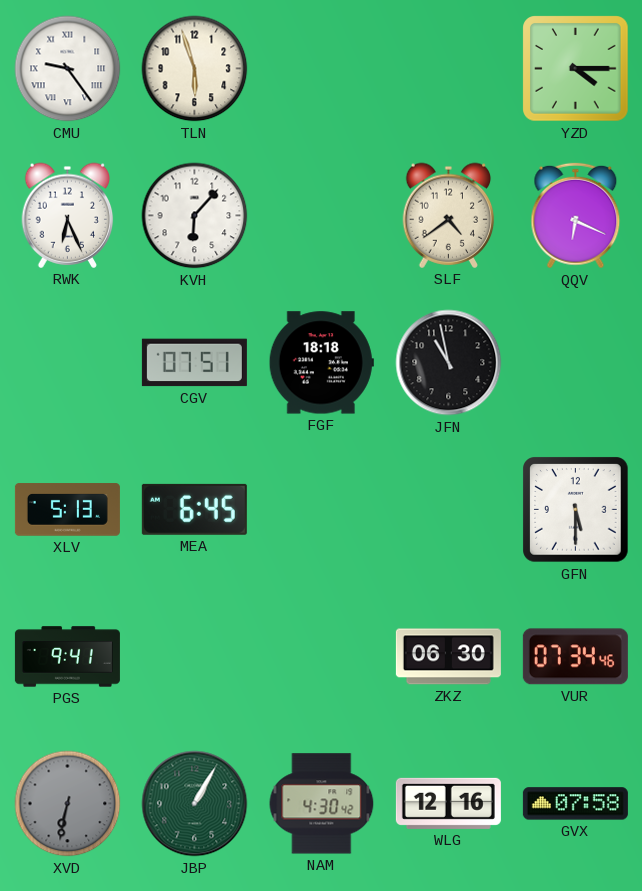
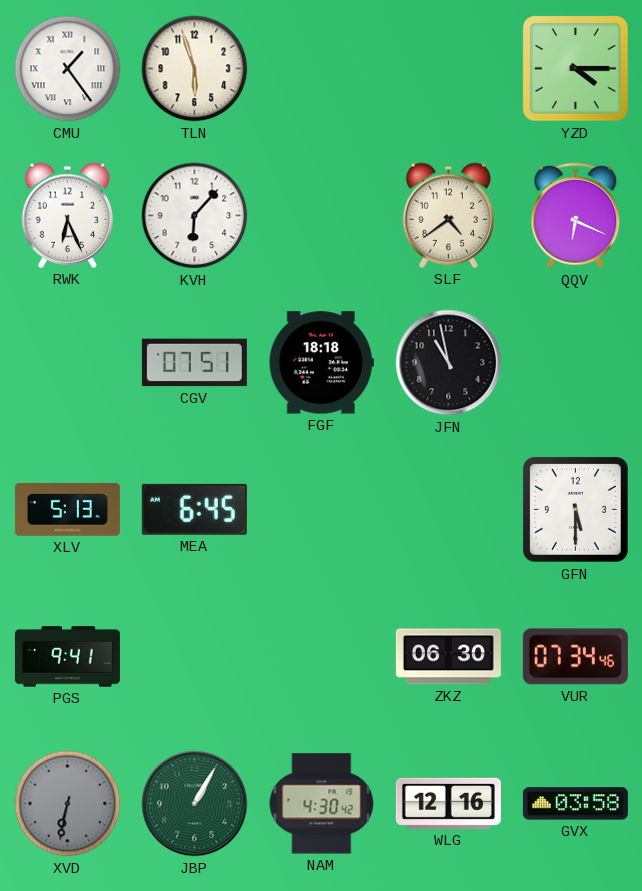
CMU: 9:24 -> 1:24 (68, 69)
GVX: 07:58 -> 03:58 (575, 804)
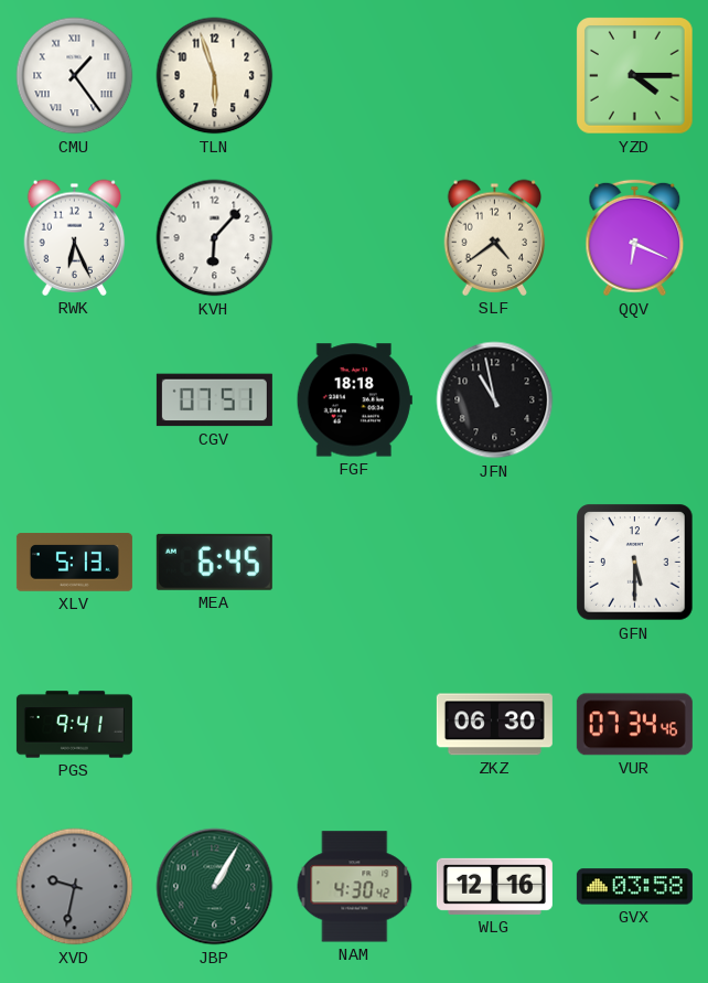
XVD: 6:32 -> 9:32 (75, 887)
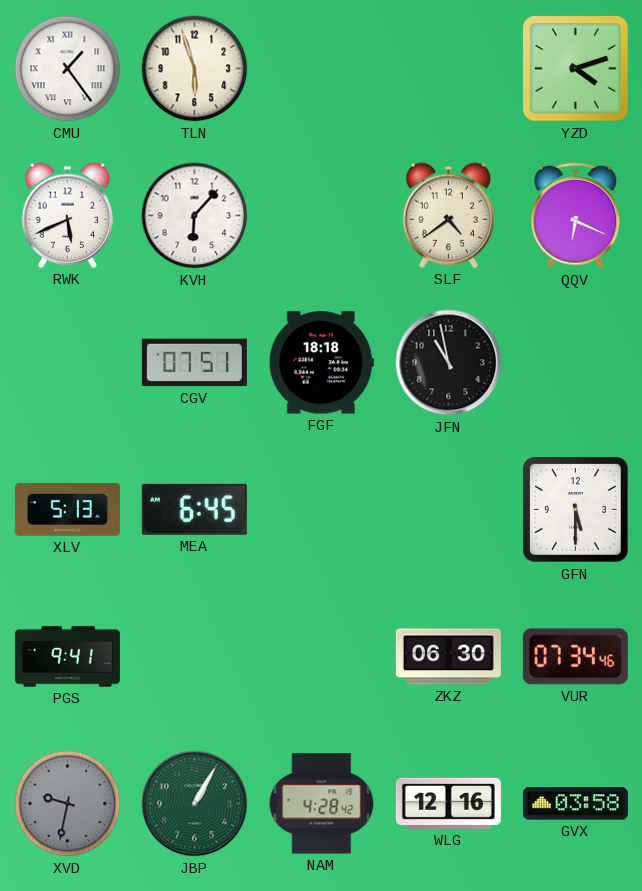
YZD: 4:15 -> 4:12 (576, 69)
RWK: 6:26 -> 5:41 (68, 215)
NAM: 4:30 -> 4:28 (322, 804)
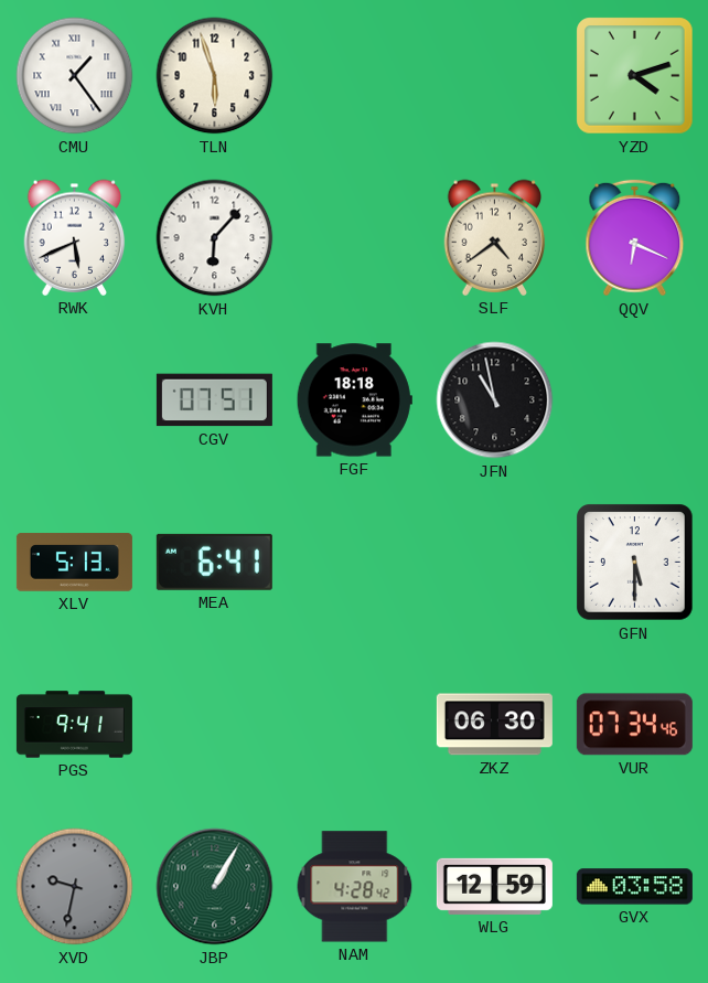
MEA: 6:45 -> 6:41 (214, 562)
WLG: 12:16 -> 12:59 (494, 886)
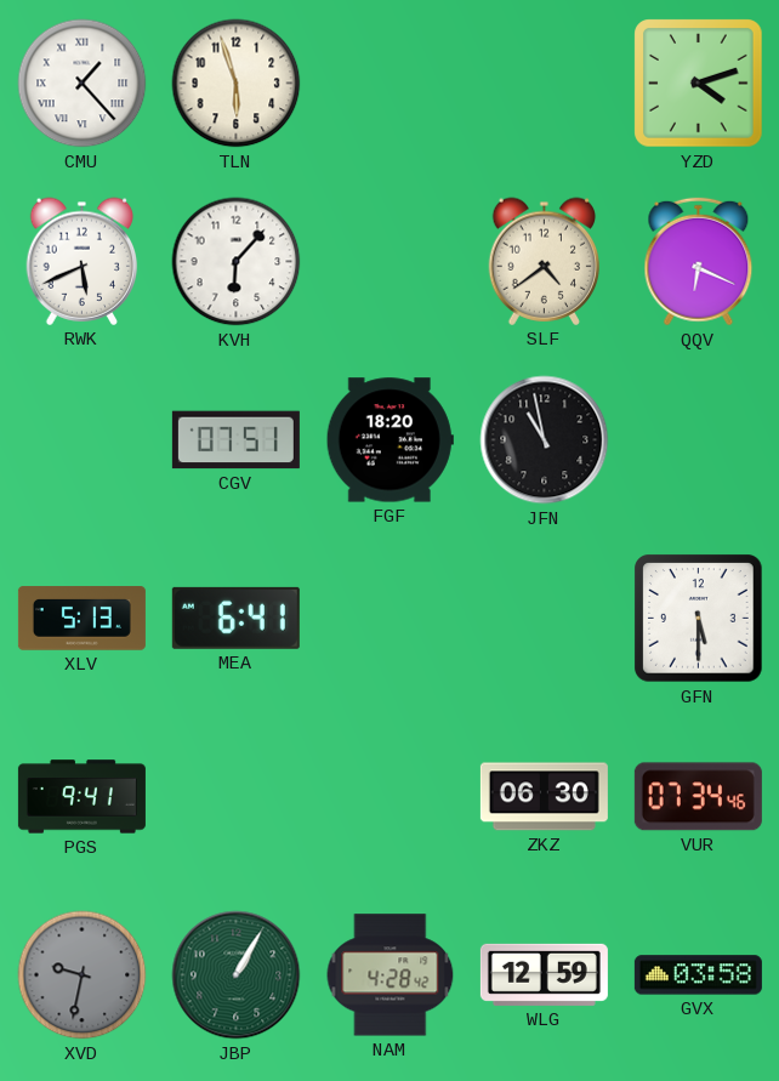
CMU: 1:24 -> 1:23 (83, 84)
FGF: 18:18 -> 18:20 (389, 440)
